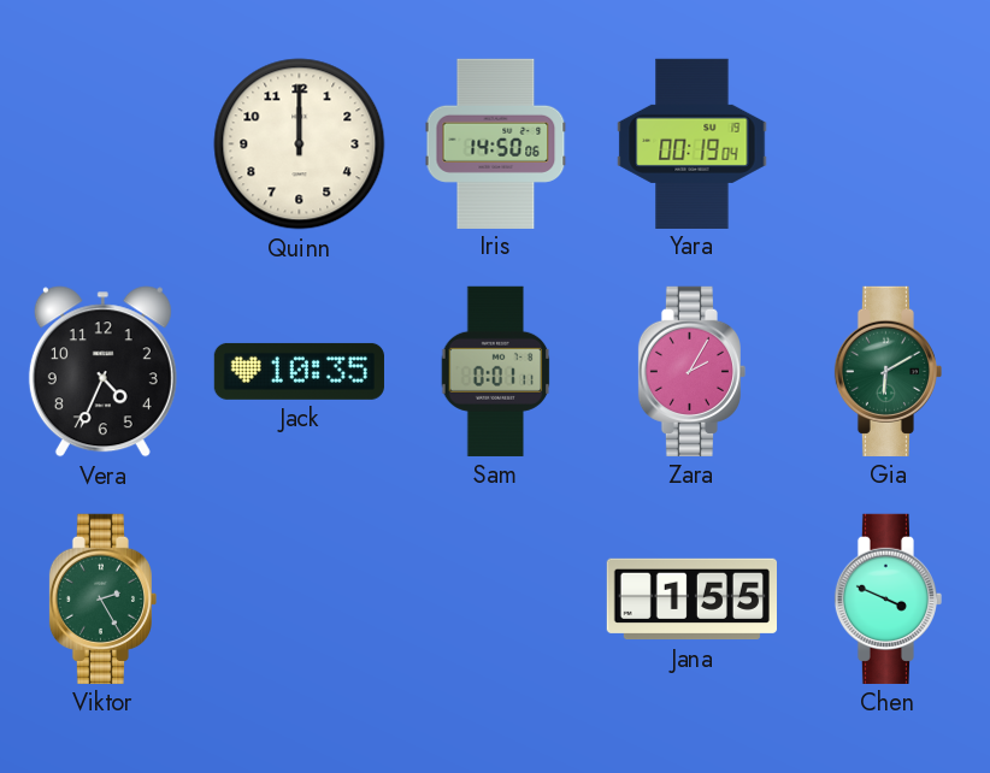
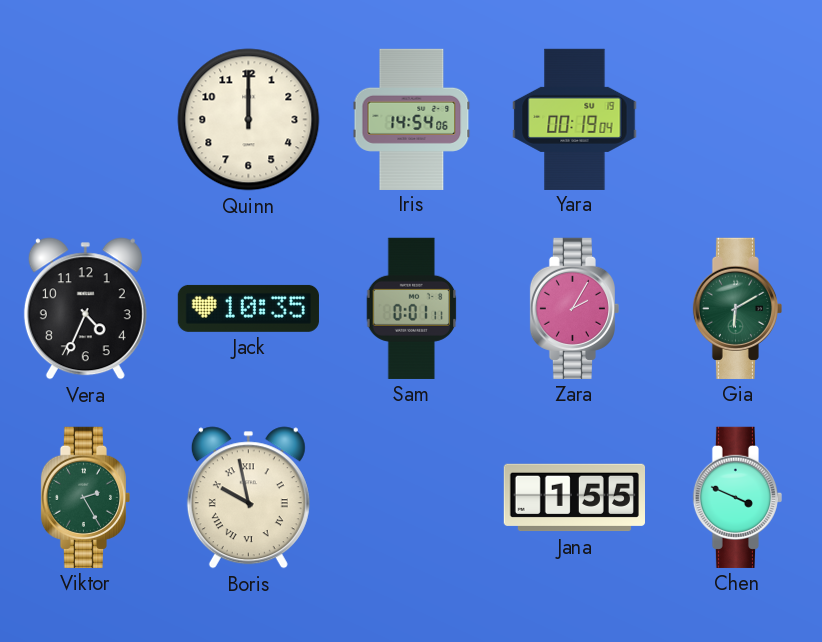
Iris: 14:50 -> 14:54 (412, 119)
Boris: none -> 9:58 (248, 498)
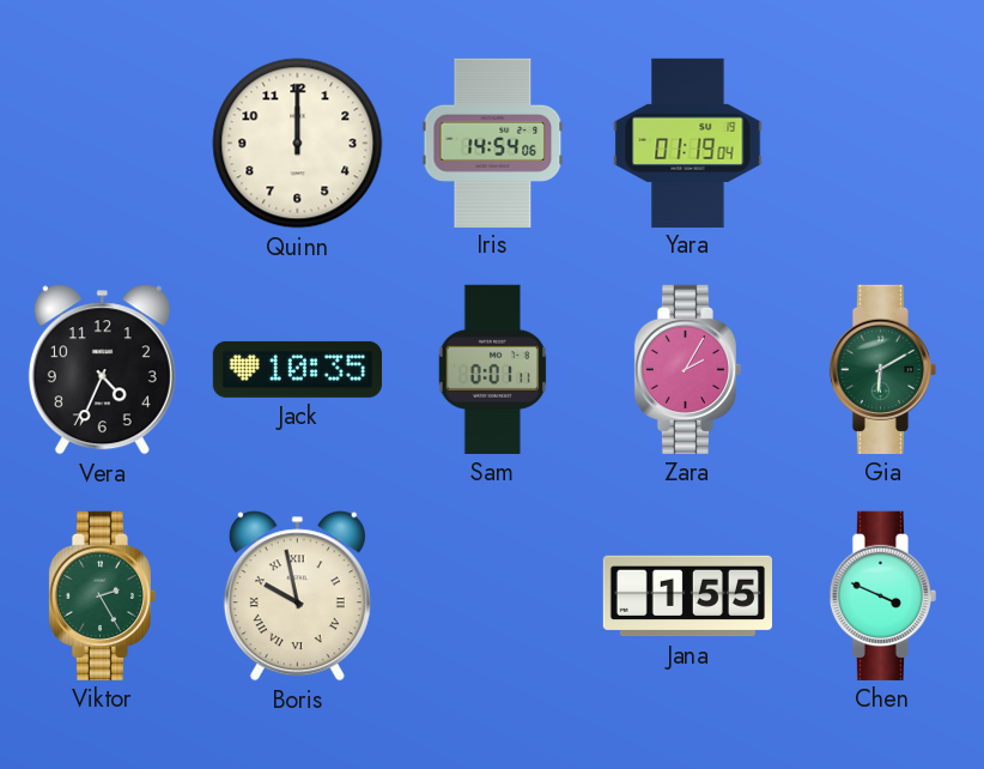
Yara: 00:19 -> 01:19 (688, 143)
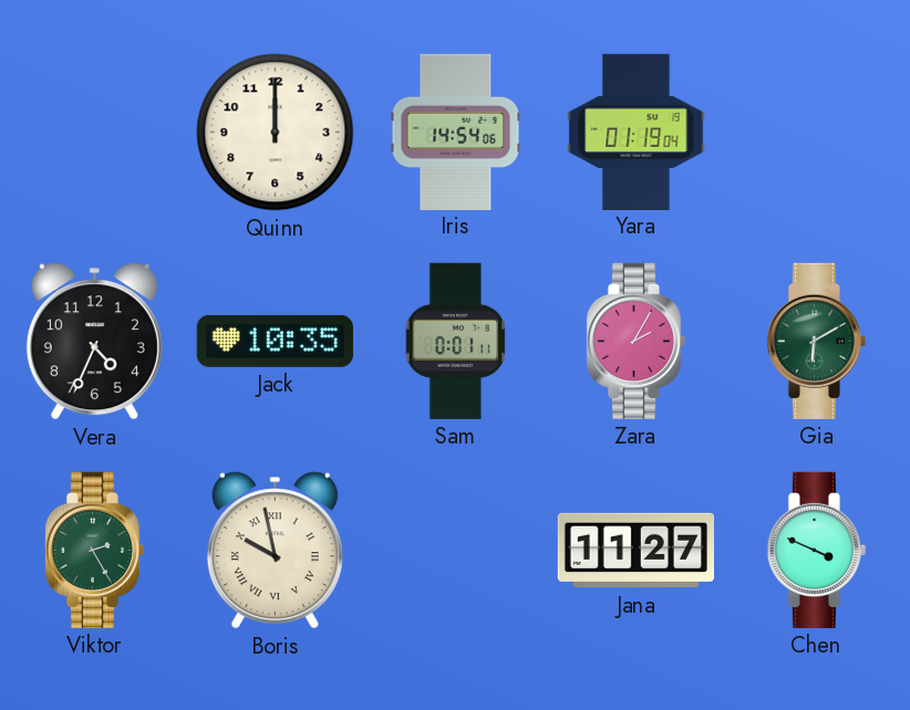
Jana: 1:55 -> 11:27 (635, 551)
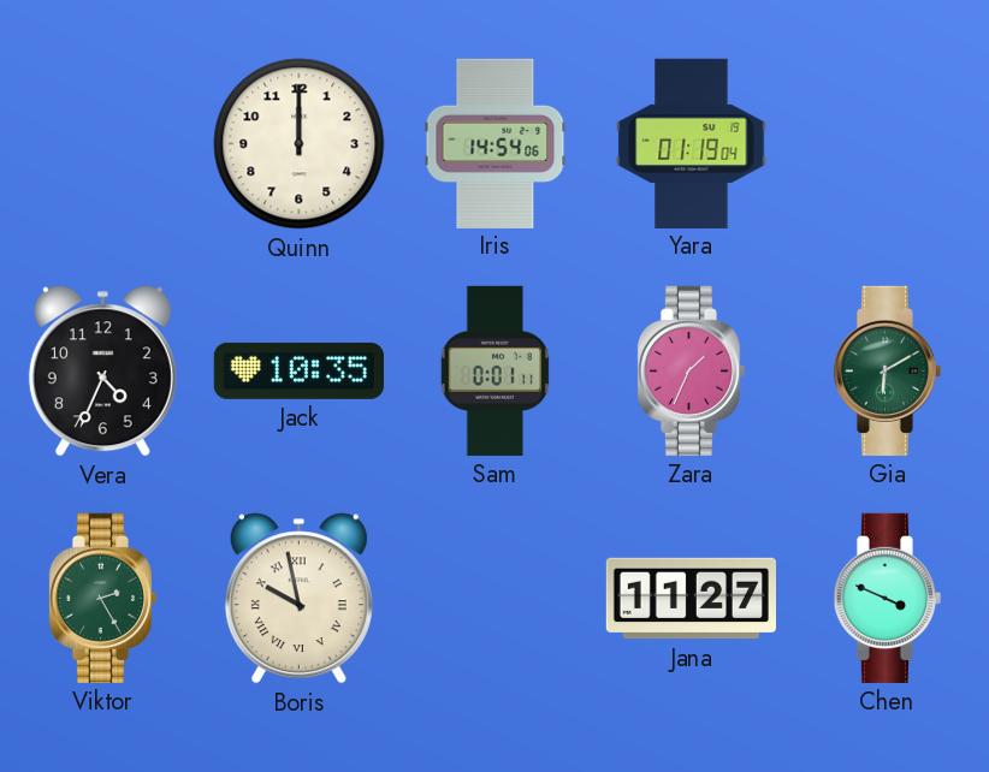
Zara: 2:05 -> 1:34 (691, 370)
